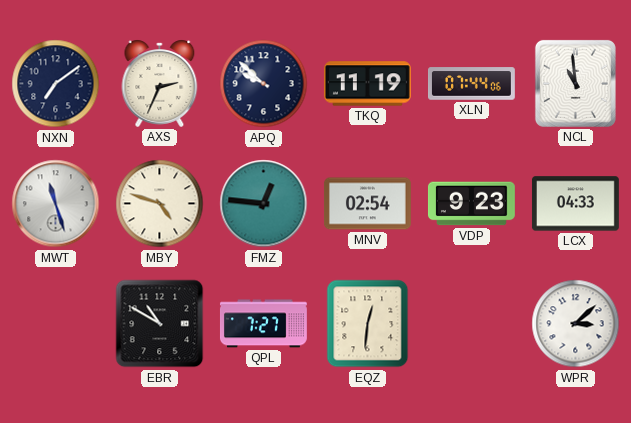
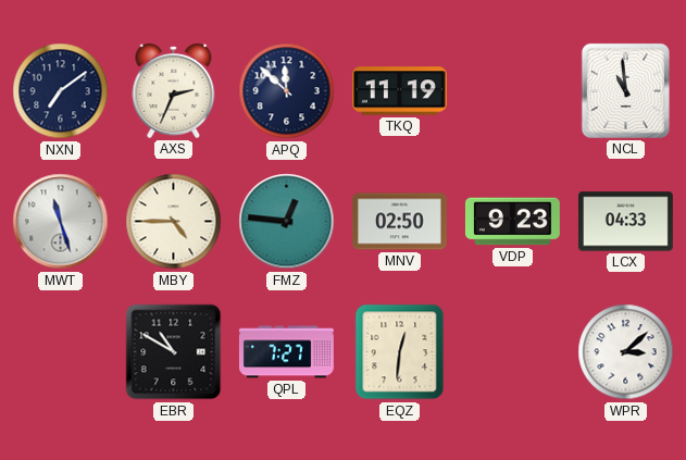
APQ: 9:52 -> 11:52 (287, 91)
XLN: 07:44 -> none (472, 84)
MBY: 4:48 -> 4:45 (174, 222)
MNV: 02:54 -> 02:50 (399, 222)
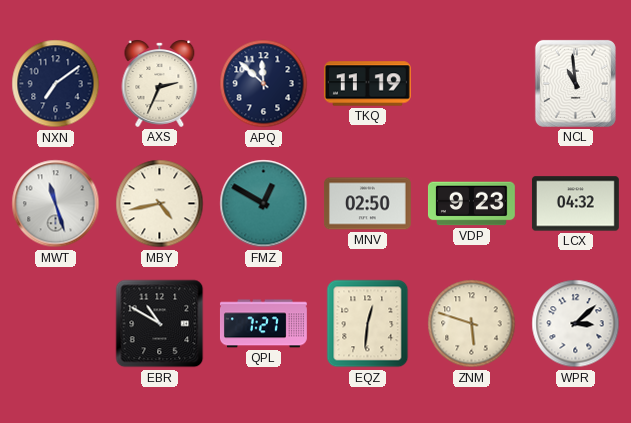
MBY: 4:45 -> 4:43 (160, 204)
FMZ: 12:46 -> 12:50 (264, 204)
LCX: 04:33 -> 04:32 (575, 204)
ZNM: none -> 5:48 (472, 324)
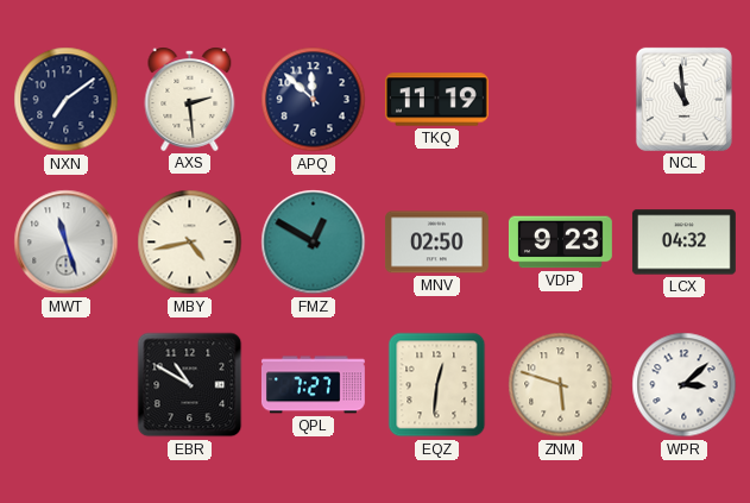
AXS: 2:34 -> 2:29 (190, 99)
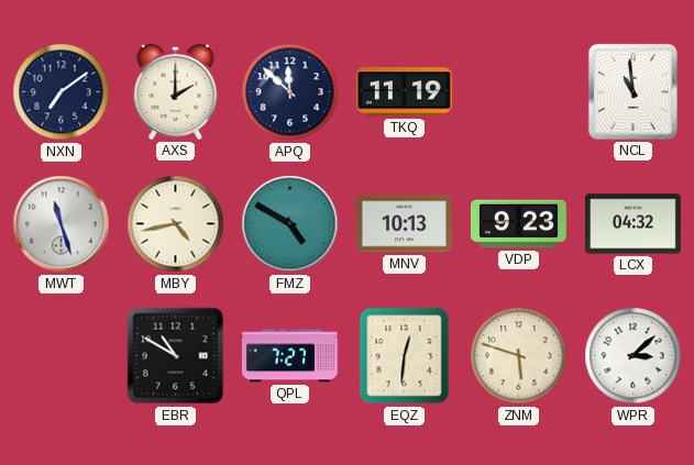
AXS: 2:29 -> 2:00 (176, 91)
FMZ: 12:50 -> 4:50 (290, 224)
MNV: 02:50 -> 10:13 (404, 224)
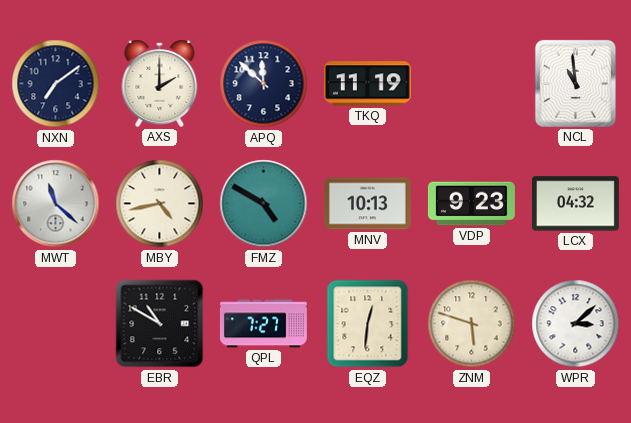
MWT: 11:27 -> 11:22 (56, 204)
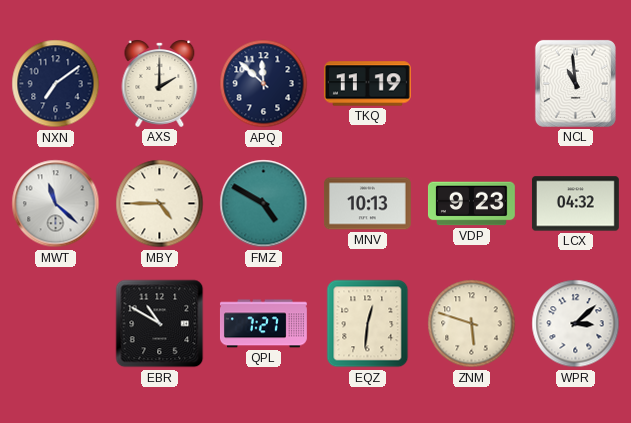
MBY: 4:43 -> 4:45 (160, 204)
